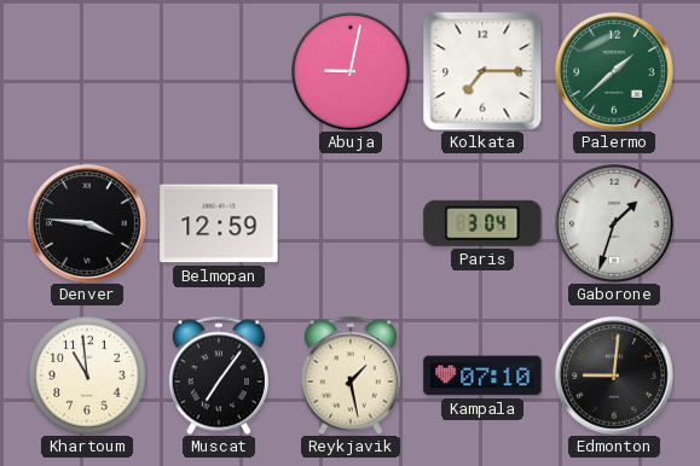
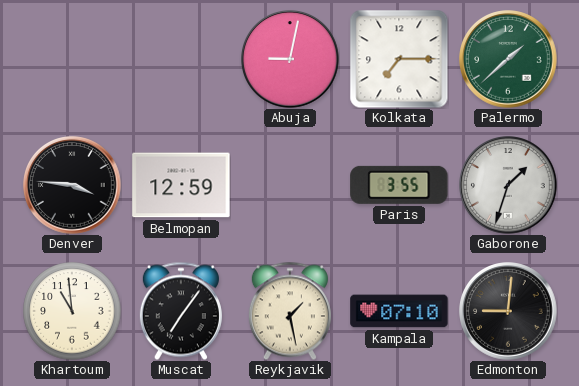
Paris: 3:04 -> 3:55 (399, 185)
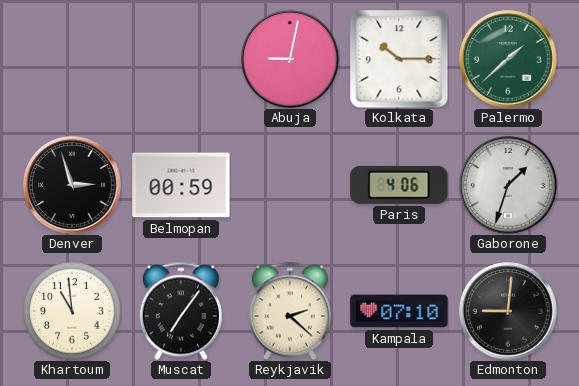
Kolkata: 7:15 -> 10:15 (399, 59)
Denver: 3:46 -> 2:57 (72, 185)
Belmopan: 12:59 -> 00:59 (181, 185)
Paris: 3:55 -> 4:06 (399, 185)
Reykjavik: 1:28 -> 2:22 (290, 311)
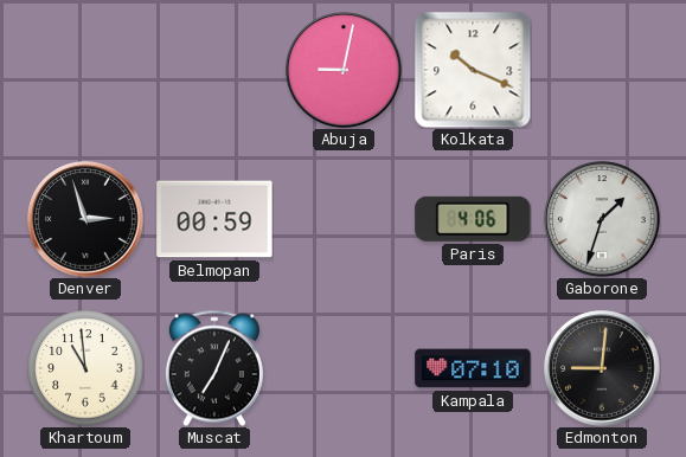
Kolkata: 10:15 -> 10:19 (473, 70)
Palermo: 1:38 -> none (508, 59)
Muscat: 7:06 -> 7:04 (214, 368)
Reykjavik: 2:22 -> none (290, 311)
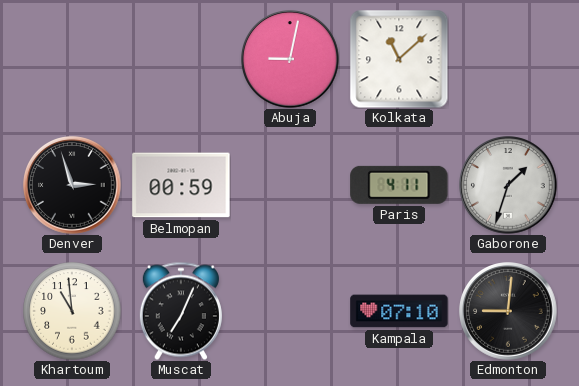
Kolkata: 10:19 -> 11:08 (399, 59)
Paris: 4:06 -> 4:11 (399, 185)
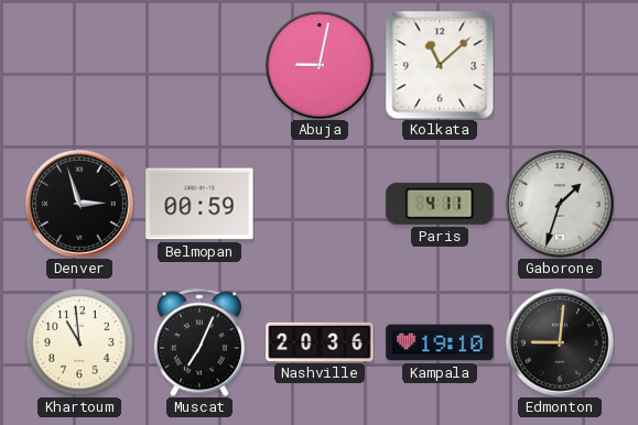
Nashville: none -> 20:36 (320, 341)
Kampala: 07:10 -> 19:10 (440, 342)
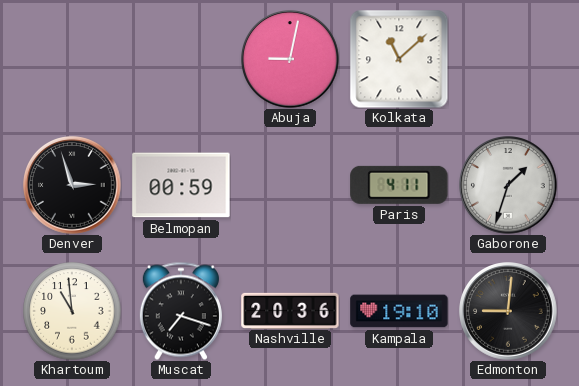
Muscat: 7:04 -> 7:18 (181, 311)
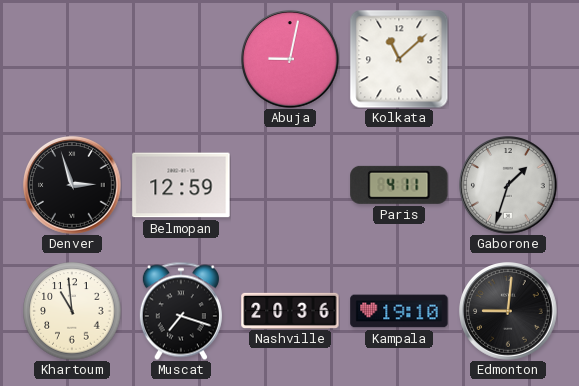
Belmopan: 00:59 -> 12:59 (181, 185)
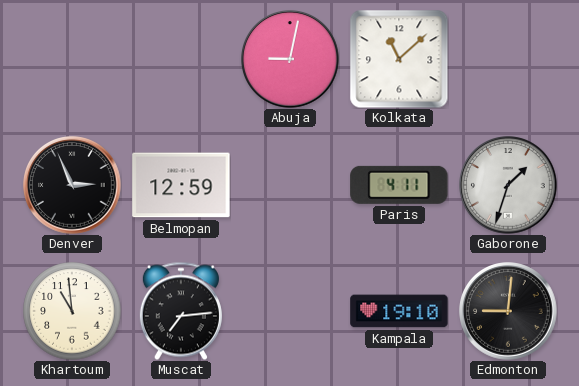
Denver: 2:57 -> 2:56 (72, 185)
Muscat: 7:18 -> 7:14 (181, 311)
Nashville: 20:36 -> none (290, 310)
